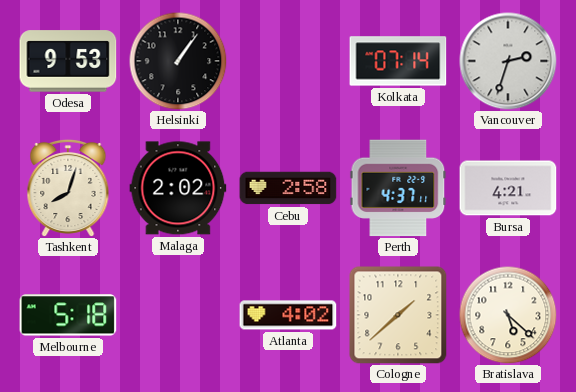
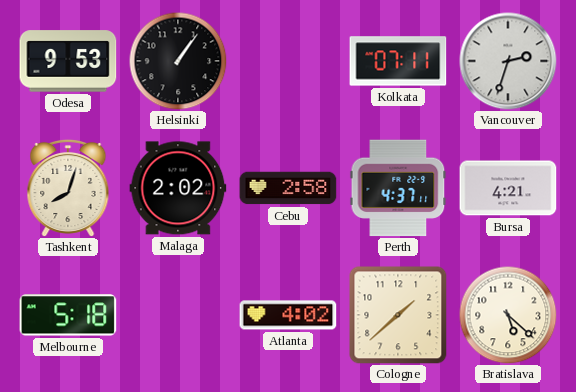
Kolkata: 07:14 -> 07:11 (398, 61)
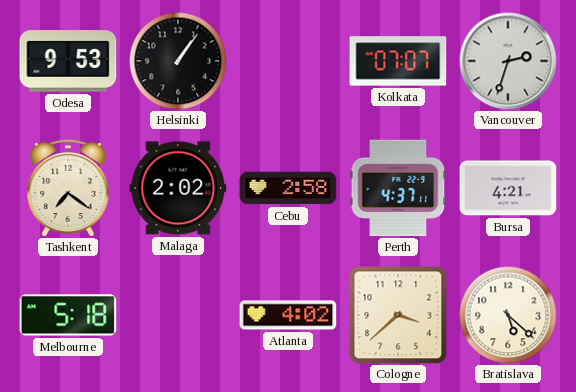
Kolkata: 07:11 -> 07:07 (398, 61)
Tashkent: 8:03 -> 7:21 (68, 187)
Cologne: 1:38 -> 3:38 (398, 315)
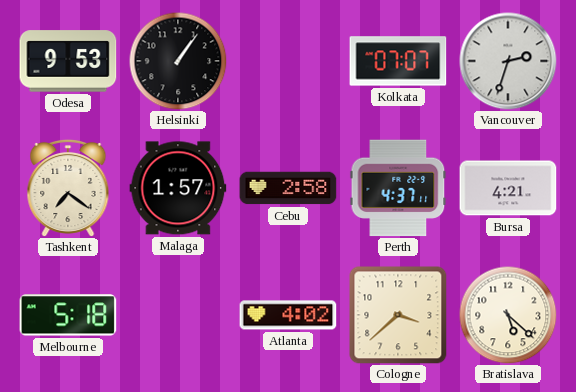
Malaga: 2:02 -> 1:57 (178, 188)
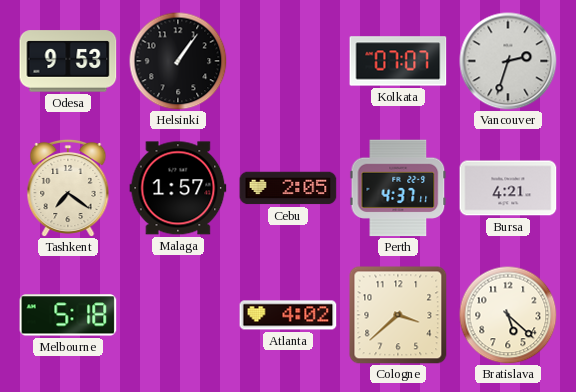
Cebu: 2:58 -> 2:05 (288, 188)
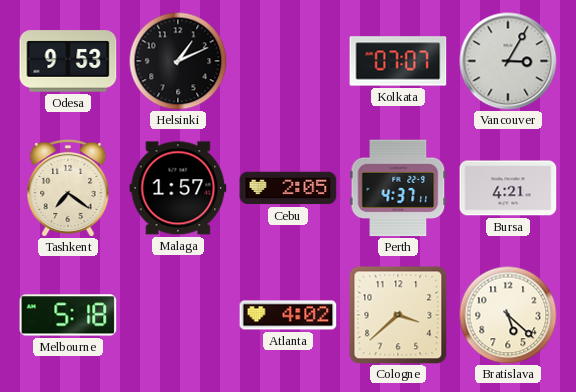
Helsinki: 1:06 -> 1:11 (178, 61)
Vancouver: 2:33 -> 3:05 (508, 61)
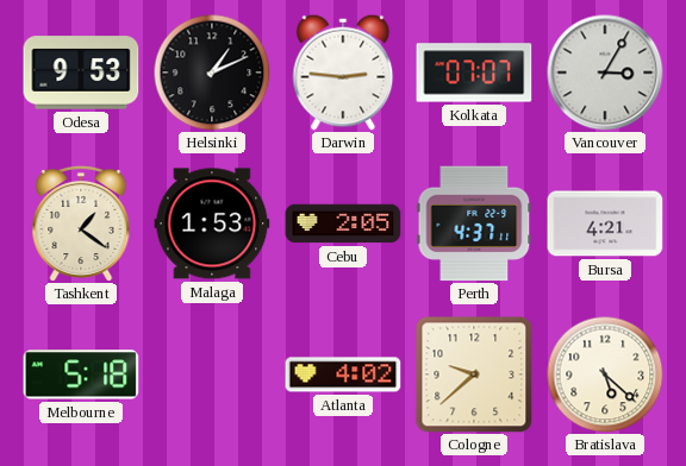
Darwin: none -> 2:46 (343, 73)
Tashkent: 7:21 -> 1:21 (81, 222)
Malaga: 1:57 -> 1:53 (212, 223)
Cologne: 3:38 -> 9:38 (474, 374)
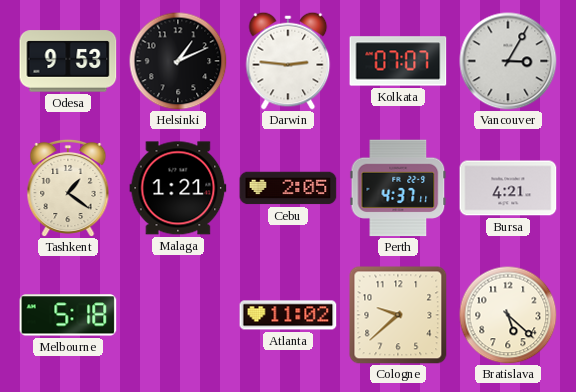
Malaga: 1:53 -> 1:21 (178, 188)
Atlanta: 4:02 -> 11:02 (288, 315)
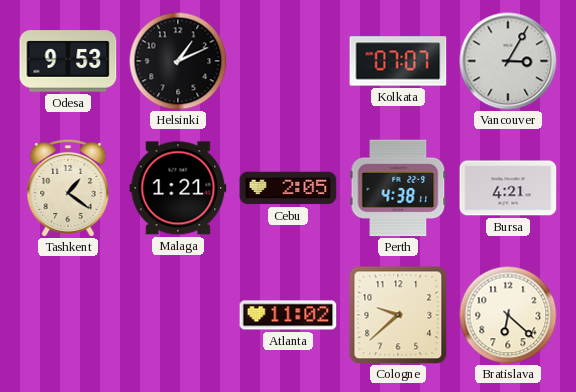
Darwin: 2:46 -> none (288, 61)
Perth: 4:37 -> 4:38 (398, 188)
Melbourne: 5:18 -> none (68, 315)
Bratislava: 5:22 -> 6:22 (508, 315)
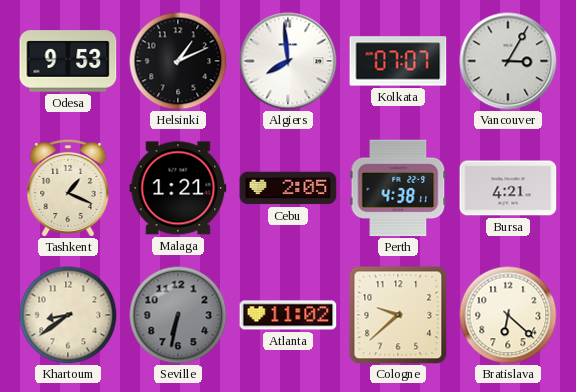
Algiers: none -> 7:59 (288, 61)
Tashkent: 1:21 -> 1:19 (68, 187)
Khartoum: none -> 8:39 (68, 315)
Seville: none -> 6:32 (178, 315)
